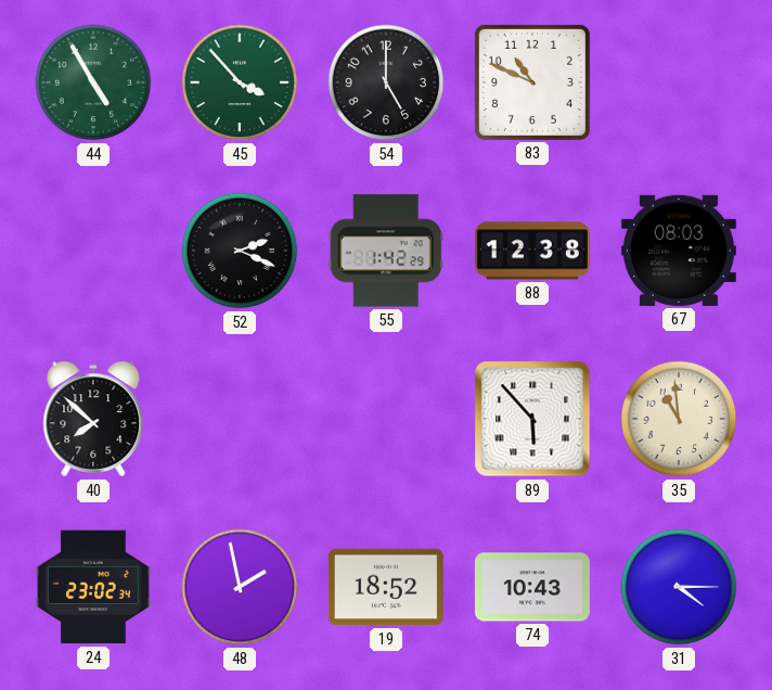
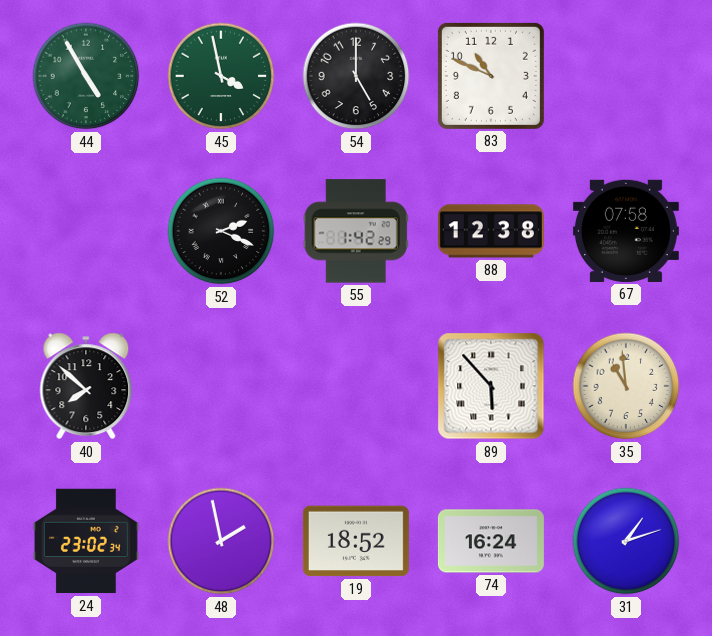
45: 3:53 -> 3:58 (221, 76)
67: 08:03 -> 07:58 (626, 231)
74: 10:43 -> 16:24 (491, 541)
31: 4:15 -> 1:12 (626, 541)
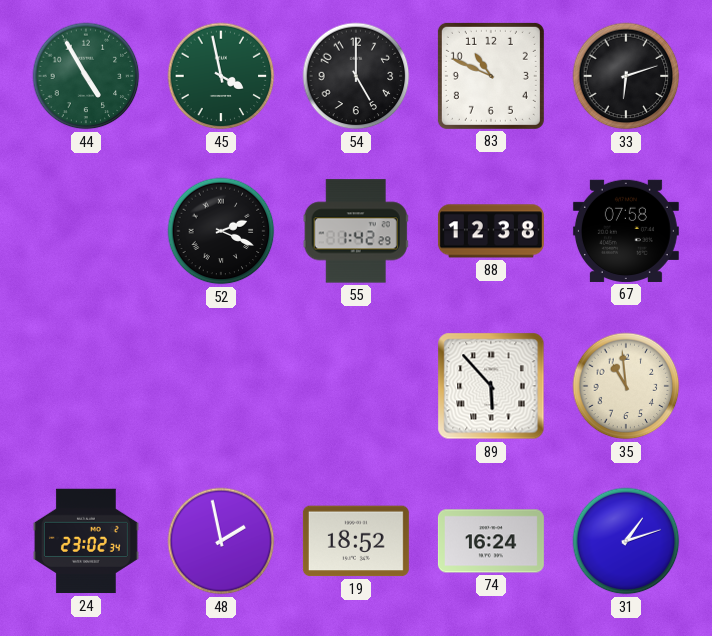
33: none -> 6:12 (626, 76)
40: 7:52 -> none (86, 386)
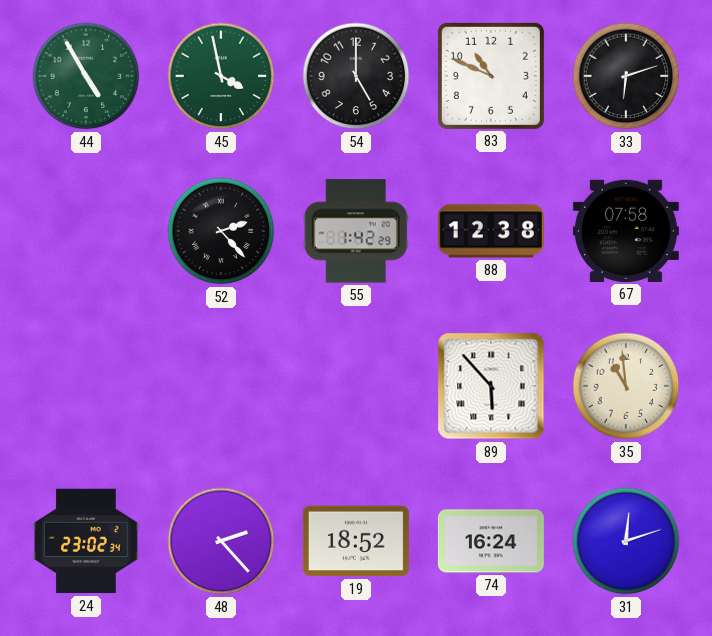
52: 2:19 -> 2:23 (221, 231)
48: 1:58 -> 2:23 (221, 541)
31: 1:12 -> 12:12 (626, 541)
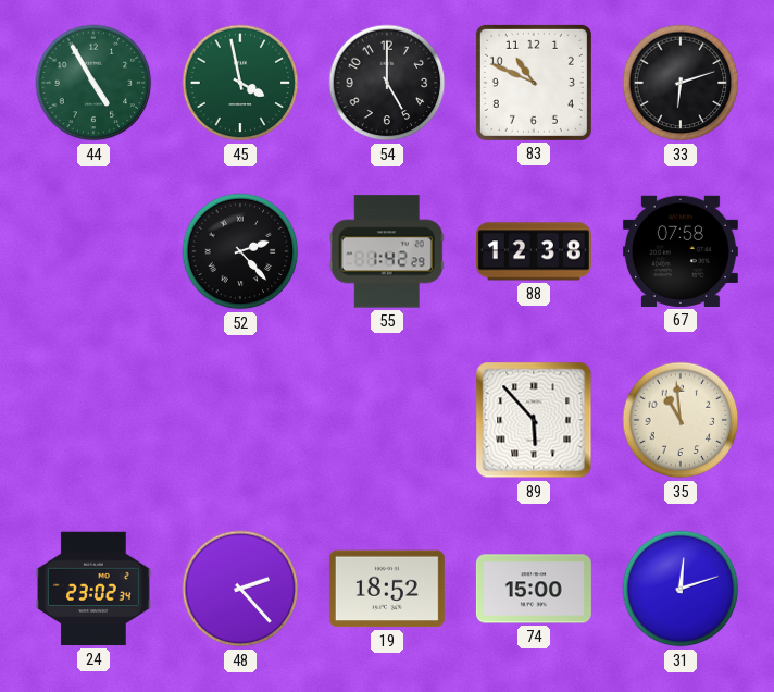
74: 16:24 -> 15:00 (534, 589)
